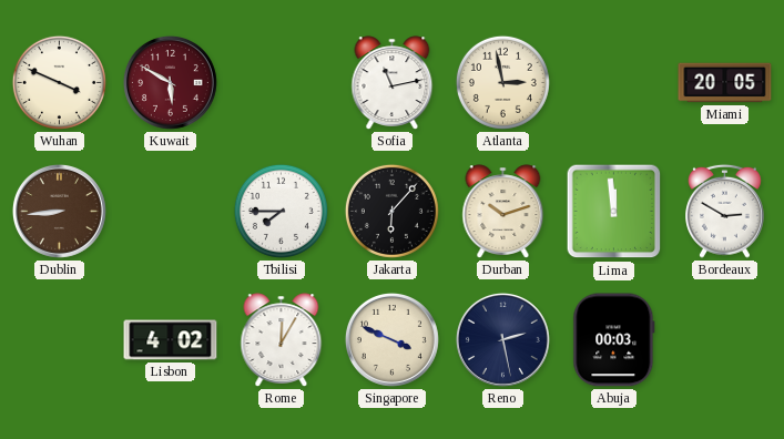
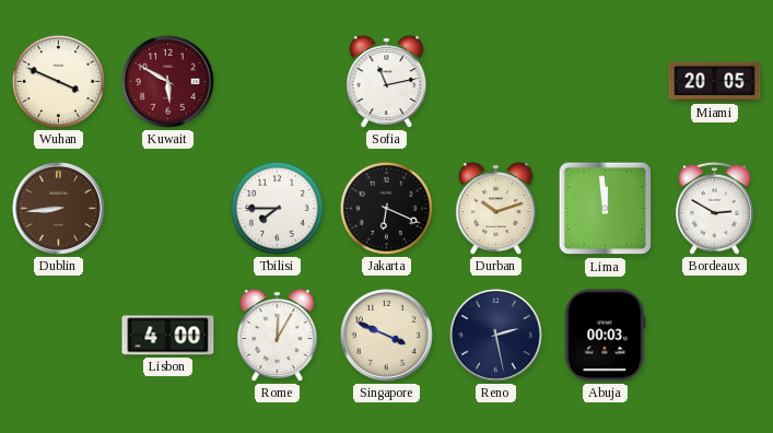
Atlanta: 2:58 -> none (502, 82)
Jakarta: 6:07 -> 6:19 (386, 208)
Lisbon: 4:02 -> 4:00 (168, 336)
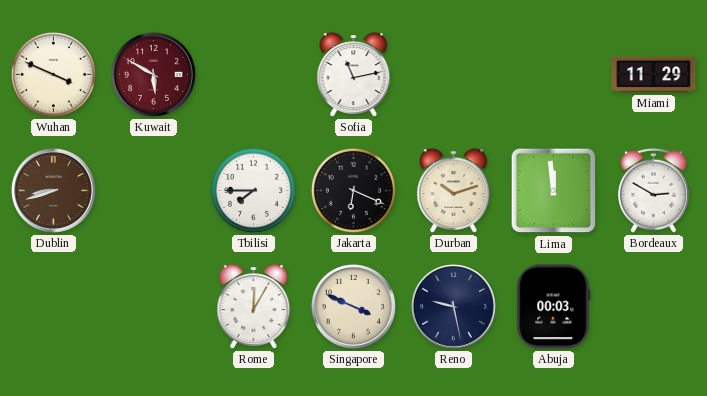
Miami: 20:05 -> 11:29 (654, 75)
Dublin: 8:44 -> 8:42 (53, 190)
Lisbon: 4:00 -> none (168, 336)
Reno: 2:28 -> 9:28 (453, 306)
